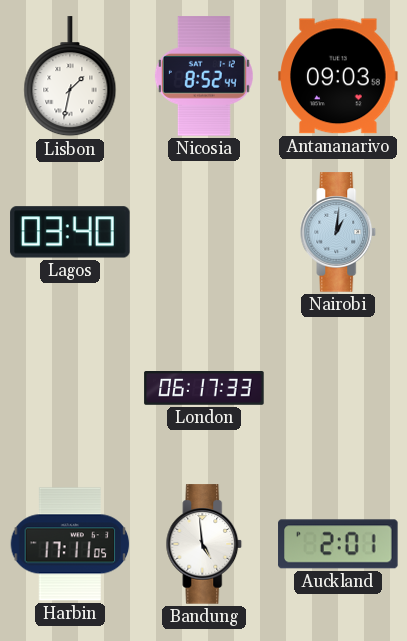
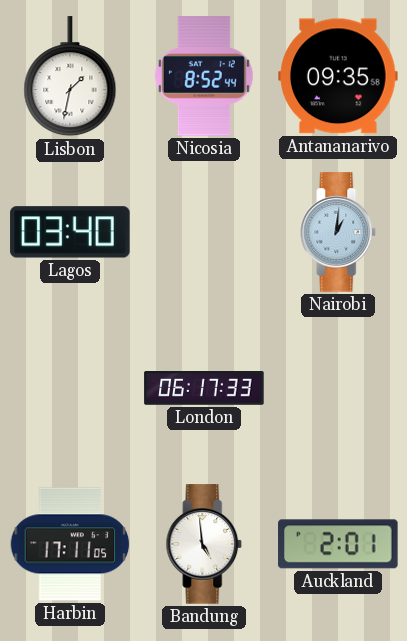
Antananarivo: 09:03 -> 09:35 (338, 76)
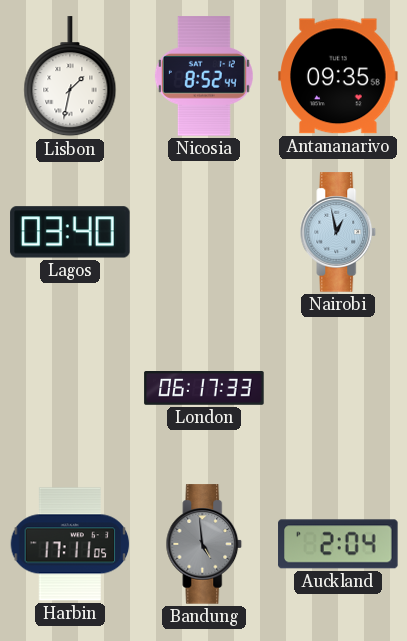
Nairobi: 1:01 -> 12:58 (338, 232)
Bandung dial: white -> grey (204, 544)
Auckland: 2:01 -> 2:04 (338, 544)
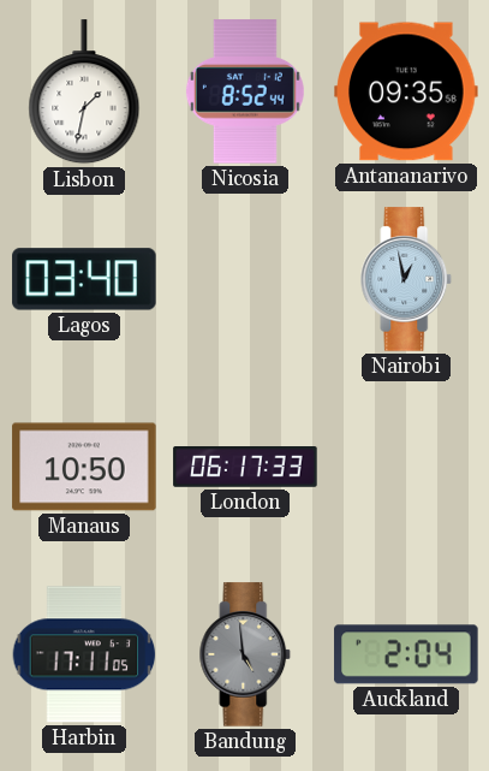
Manaus: none -> 10:50 (84, 467)
